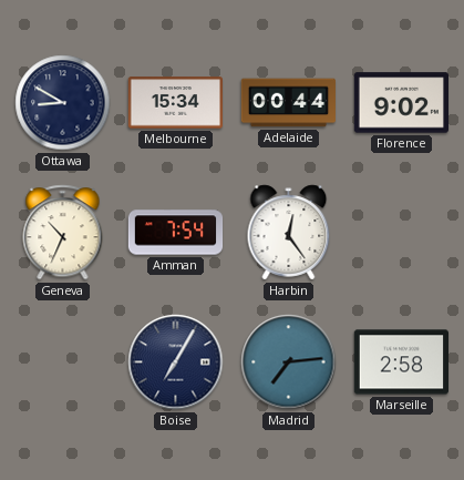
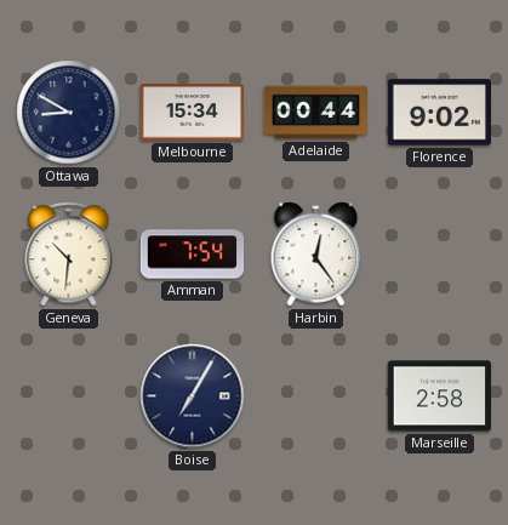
Geneva: 10:34 -> 10:31 (69, 255)
Madrid: 7:14 -> none (289, 362)
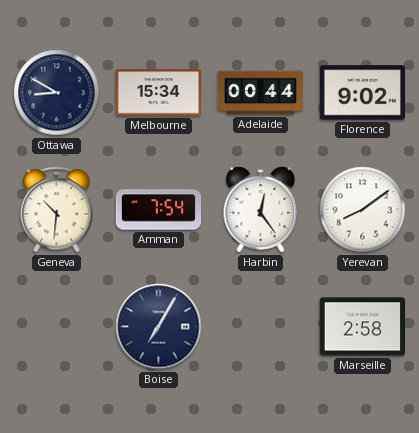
Yerevan: none -> 8:09 (363, 210)
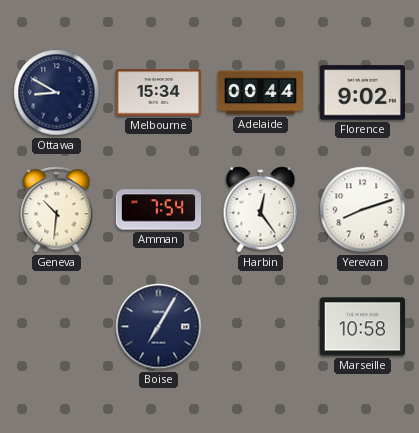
Yerevan: 8:09 -> 8:12 (363, 210)
Marseille: 2:58 -> 10:58 (362, 327)
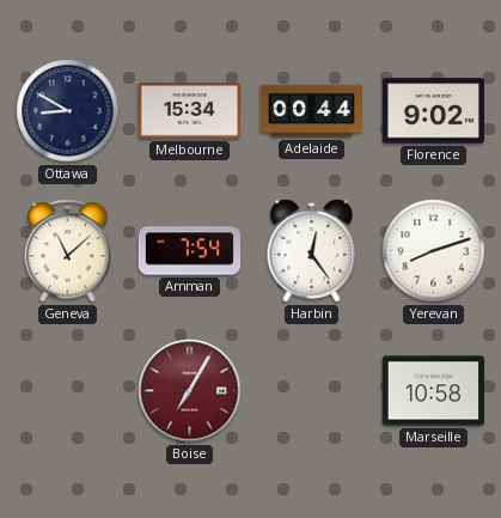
Geneva: 10:31 -> 11:08 (68, 251)
Boise dial: navy -> burgundy (190, 391)
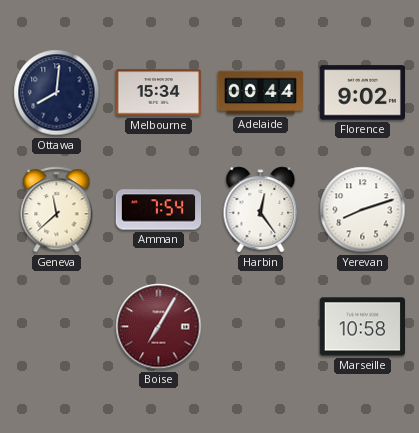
Ottawa: 8:50 -> 8:01 (57, 93)
Geneva: 11:08 -> 11:38 (57, 210)
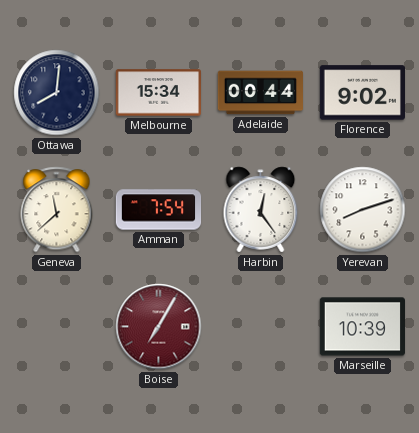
Marseille: 10:58 -> 10:39 (362, 327)
